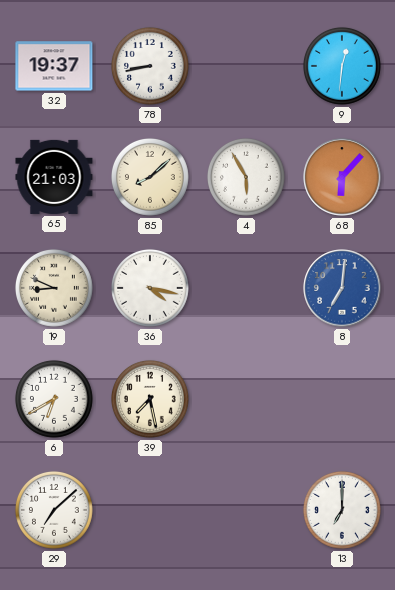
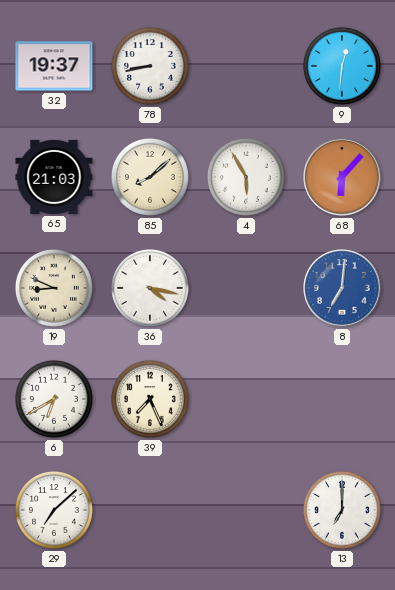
39: 7:28 -> 7:26 (150, 399)
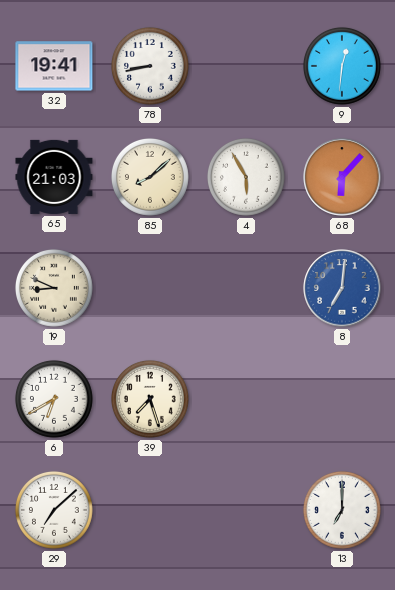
32: 19:37 -> 19:41 (54, 66)
36: 4:17 -> none (150, 288)
39: 7:26 -> 7:27 (150, 399)
